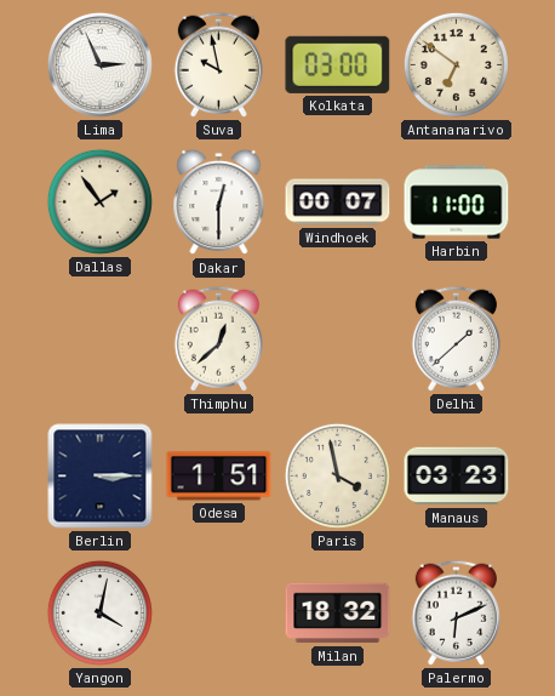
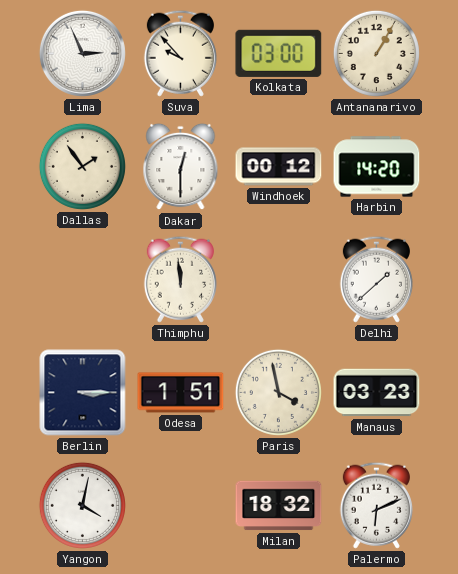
Suva: 9:58 -> 9:53 (180, 53)
Antananarivo: 6:51 -> 1:05 (376, 53)
Windhoek: 00:07 -> 00:12 (279, 167)
Harbin: 11:00 -> 14:20 (377, 167)
Thimphu: 12:38 -> 11:59 (180, 279)
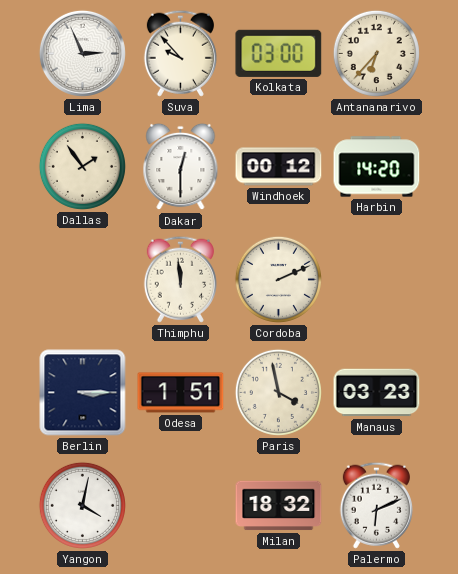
Antananarivo: 1:05 -> 6:37 (376, 53)
Cordoba: none -> 2:11 (278, 279)
Delhi: 1:38 -> none (376, 279)
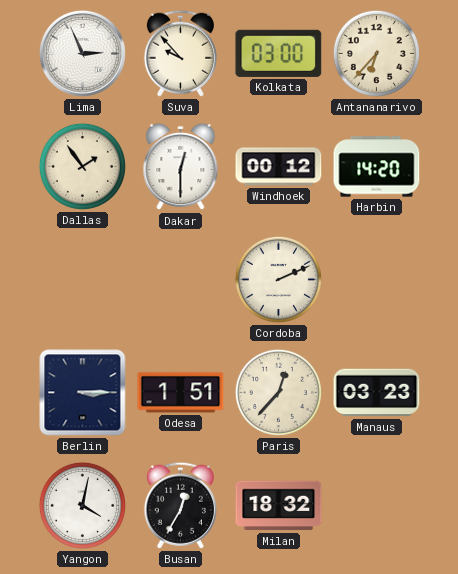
Thimphu: 11:59 -> none (180, 279)
Paris: 3:58 -> 12:37 (278, 392)
Busan: none -> 12:35 (180, 505)
Palermo: 6:11 -> none (376, 505)
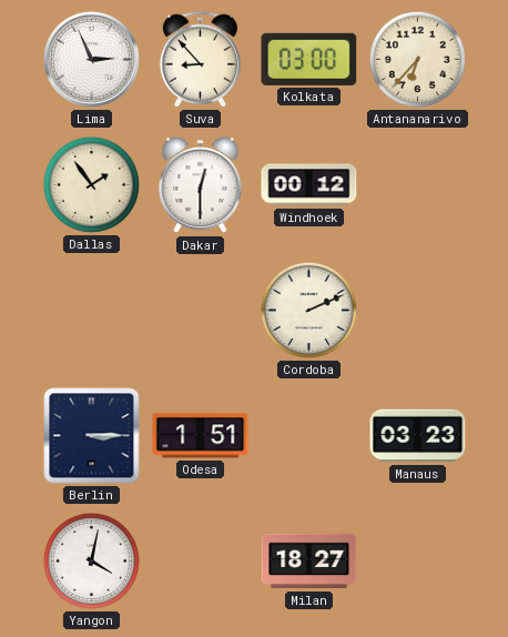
Suva: 9:53 -> 8:53 (200, 59)
Harbin: 14:20 -> none (377, 167)
Paris: 12:37 -> none (278, 392)
Busan: 12:35 -> none (180, 505)
Milan: 18:32 -> 18:27 (309, 562)
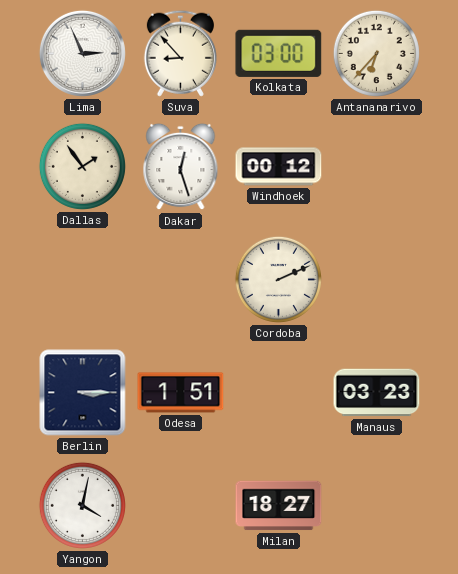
Dakar: 12:30 -> 12:27 (181, 167)
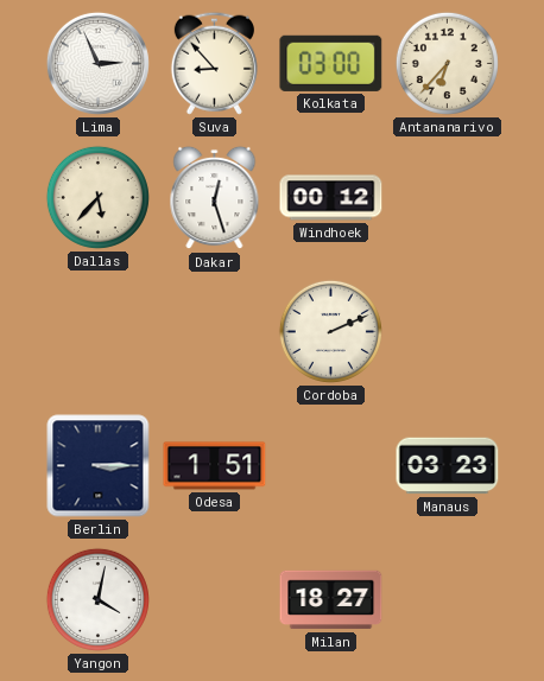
Dallas: 1:54 -> 5:37 (97, 197)
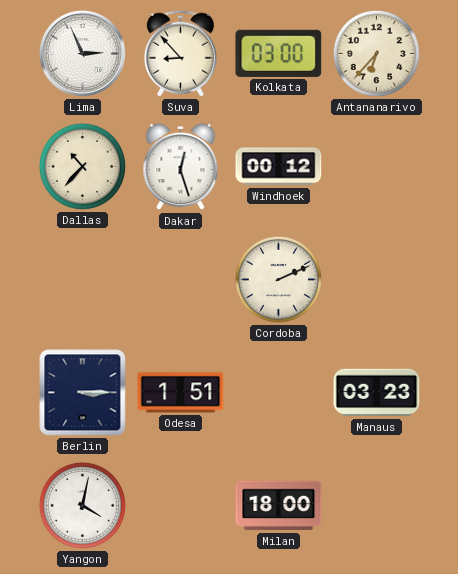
Dallas: 5:37 -> 10:37 (82, 166)
Milan: 18:27 -> 18:00 (279, 506)
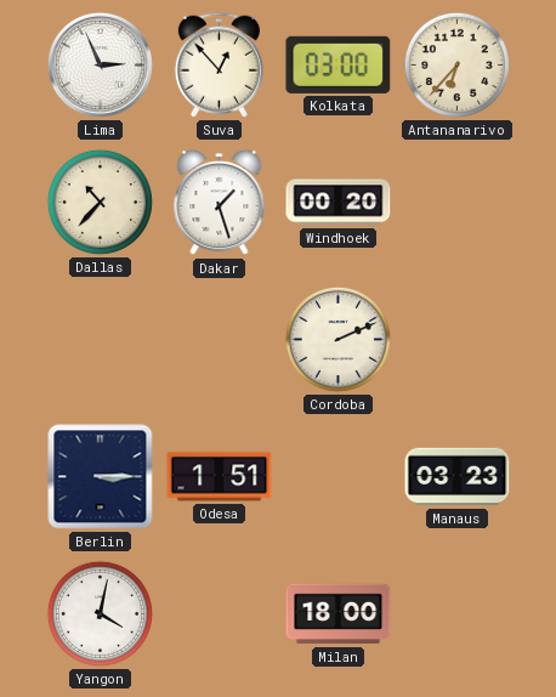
Suva: 8:53 -> 12:53 (219, 64)
Dakar: 12:27 -> 1:27 (220, 203)
Windhoek: 00:12 -> 00:20 (339, 203)
